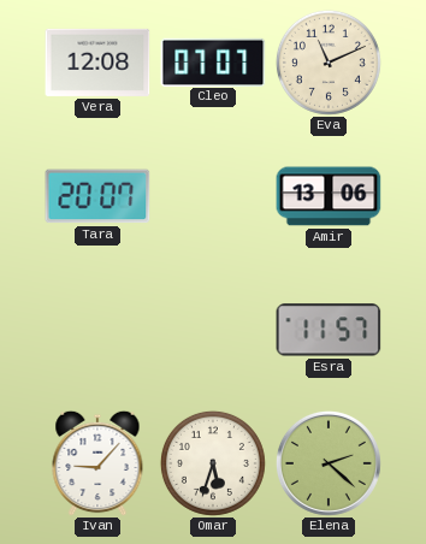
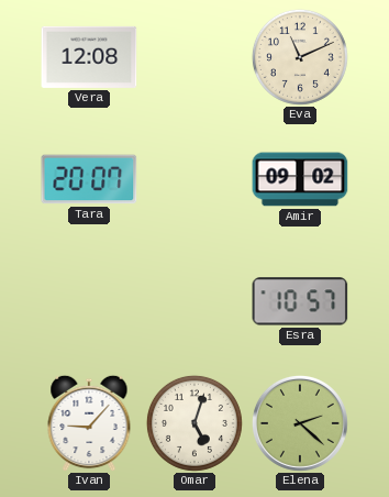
Cleo: 07:07 -> none (213, 61)
Amir: 13:06 -> 09:02 (300, 179)
Esra: 11:57 -> 10:57 (300, 301)
Omar: 5:33 -> 5:03 (194, 423)
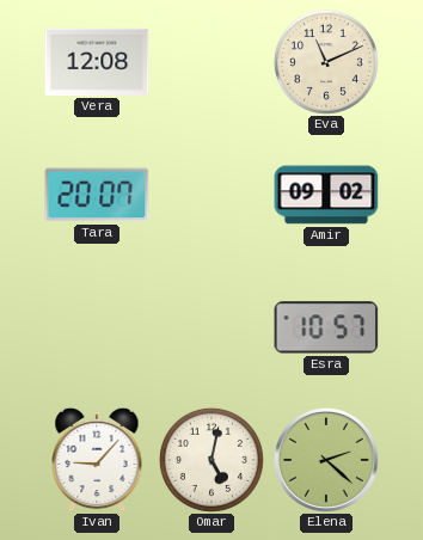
Omar: 5:03 -> 5:02 (211, 460)
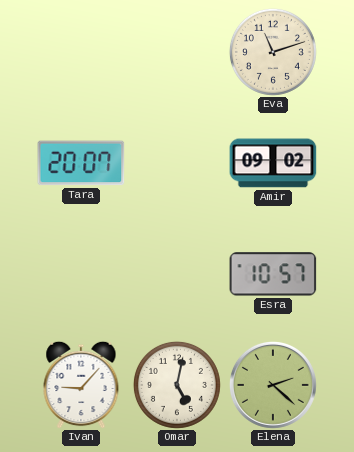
Vera: 12:08 -> none (97, 62)
Eva: 11:11 -> 11:12 (273, 52)
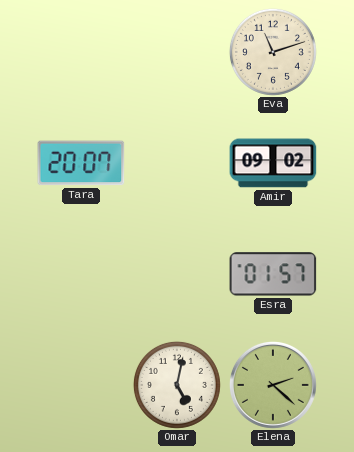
Esra: 10:57 -> 01:57 (273, 274)
Ivan: 9:07 -> none (81, 385)
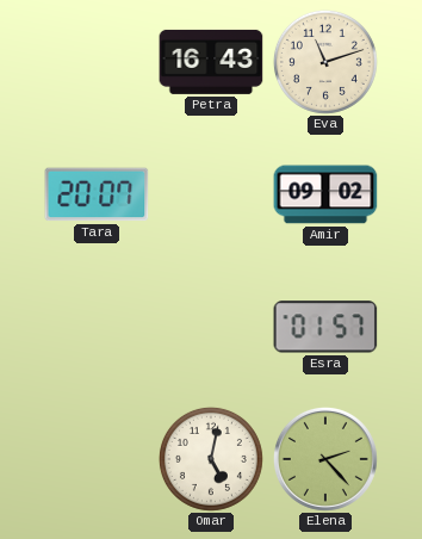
Petra: none -> 16:43 (211, 62)
Elena: 2:22 -> 2:23 (325, 459)
